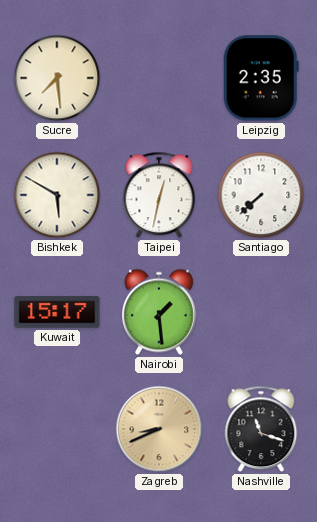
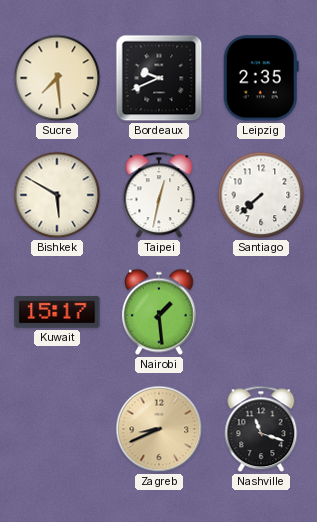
Bordeaux: none -> 9:41 (159, 78)
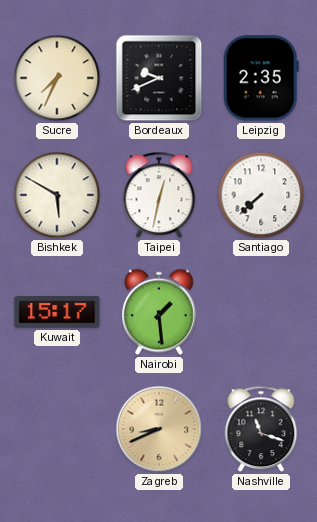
Sucre: 7:29 -> 7:34 (57, 78)
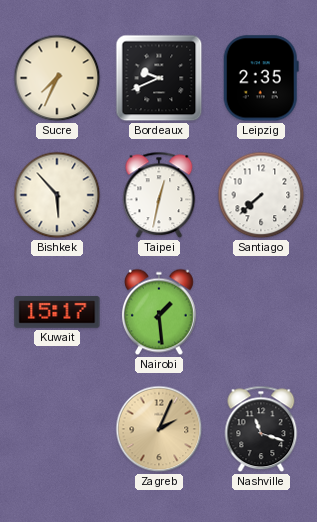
Bishkek: 5:50 -> 5:53 (57, 195)
Zagreb: 8:41 -> 2:04 (159, 429)
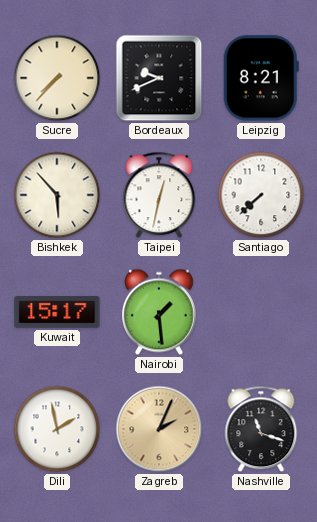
Sucre: 7:34 -> 7:37 (57, 78)
Leipzig: 2:35 -> 8:21 (261, 78)
Dili: none -> 1:58 (57, 429)
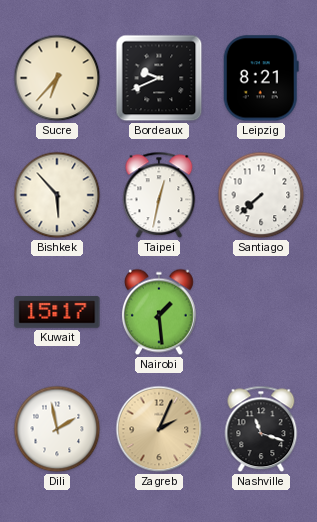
Sucre: 7:37 -> 6:37 (57, 78)
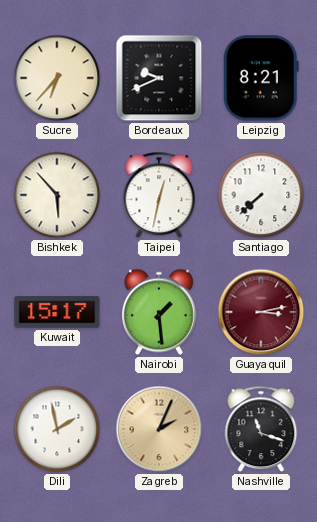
Guayaquil: none -> 3:13 (261, 312)
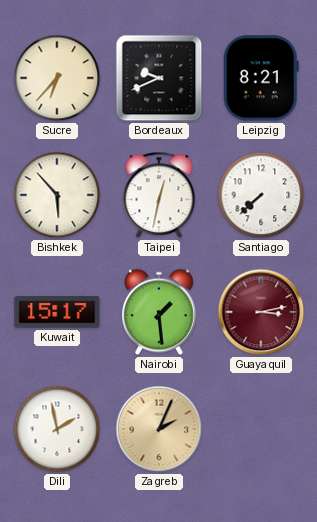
Nashville: 11:18 -> none (261, 429)
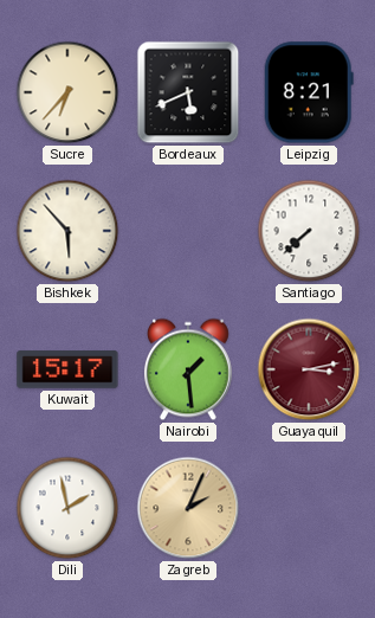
Bordeaux: 9:41 -> 5:41 (188, 92)
Taipei: 12:32 -> none (159, 195)
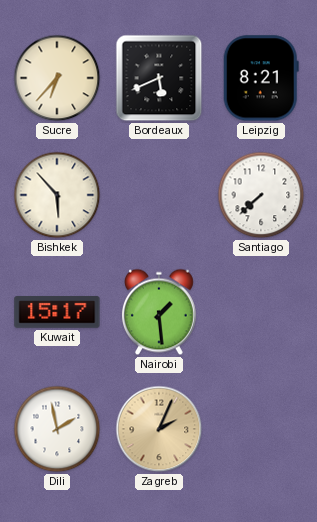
Guayaquil: 3:13 -> none (309, 369)
